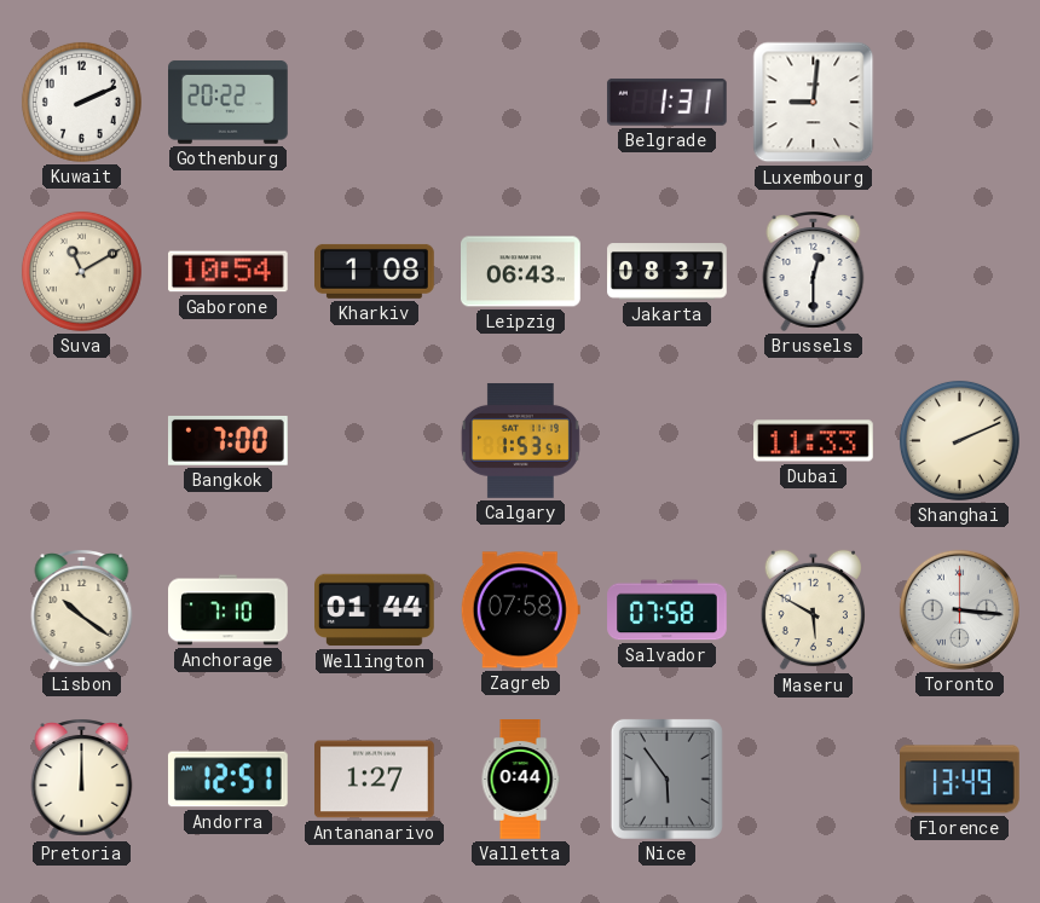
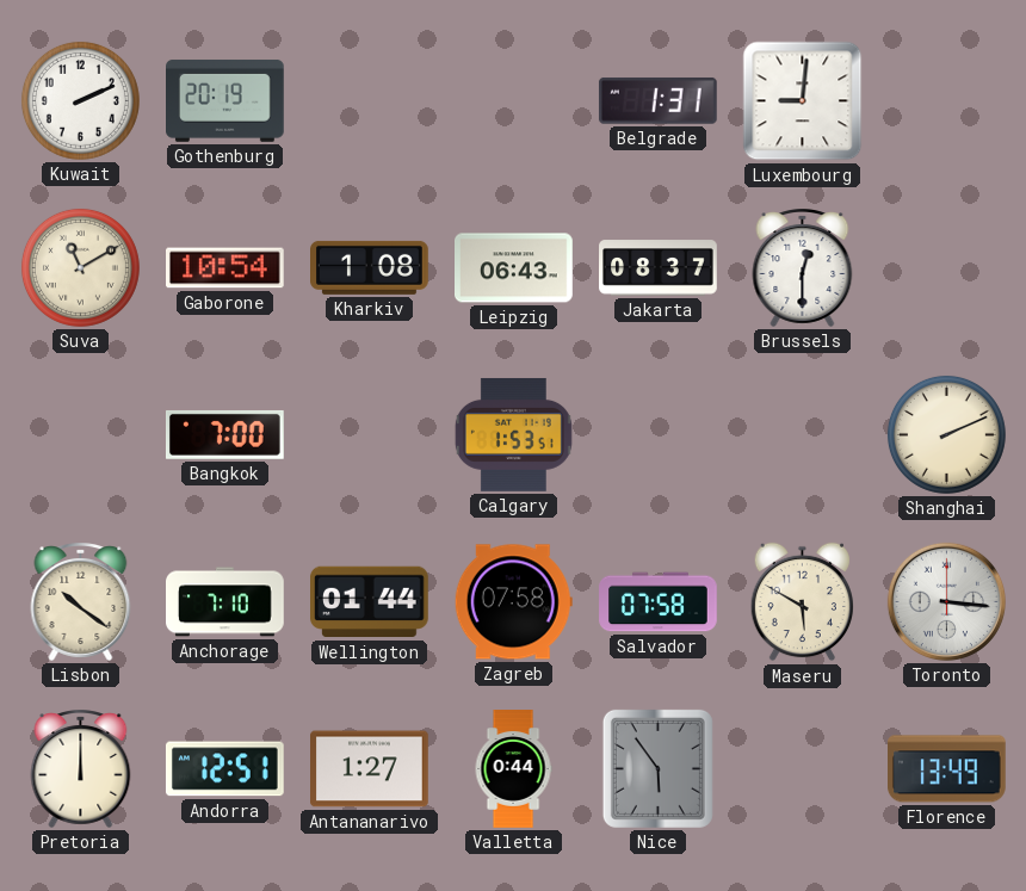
Gothenburg: 20:22 -> 20:19 (225, 100)
Dubai: 11:33 -> none (814, 441)
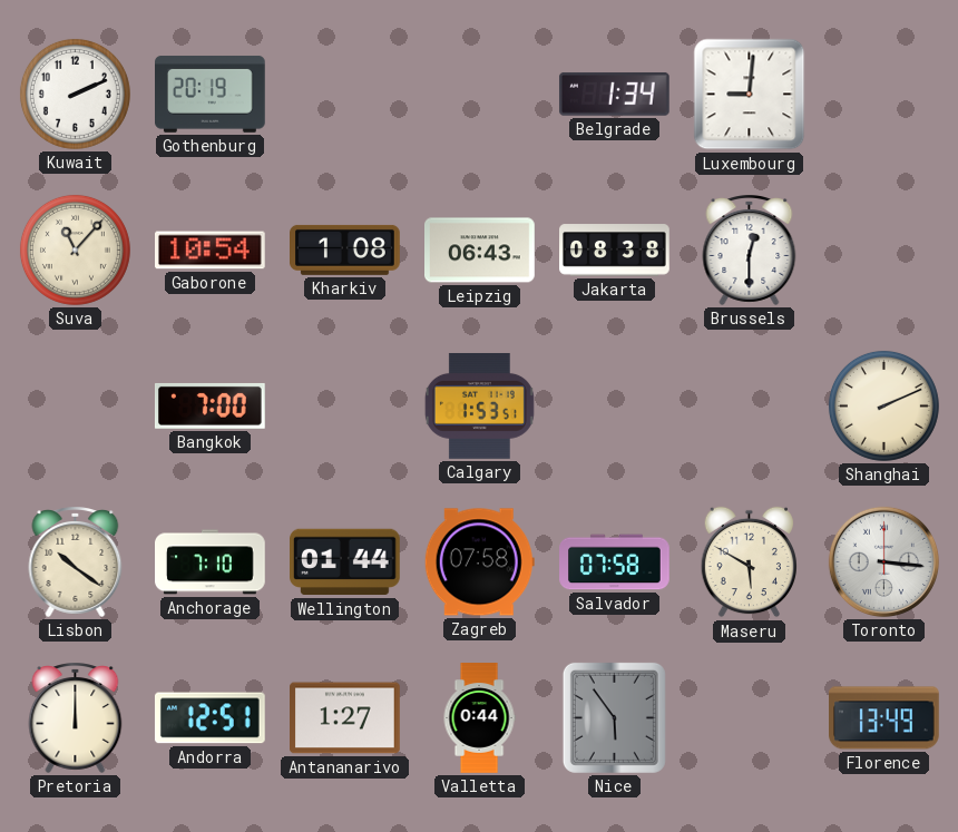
Belgrade: 1:31 -> 1:34 (614, 94)
Suva: 11:10 -> 11:07 (75, 249)
Jakarta: 08:37 -> 08:38 (615, 251)
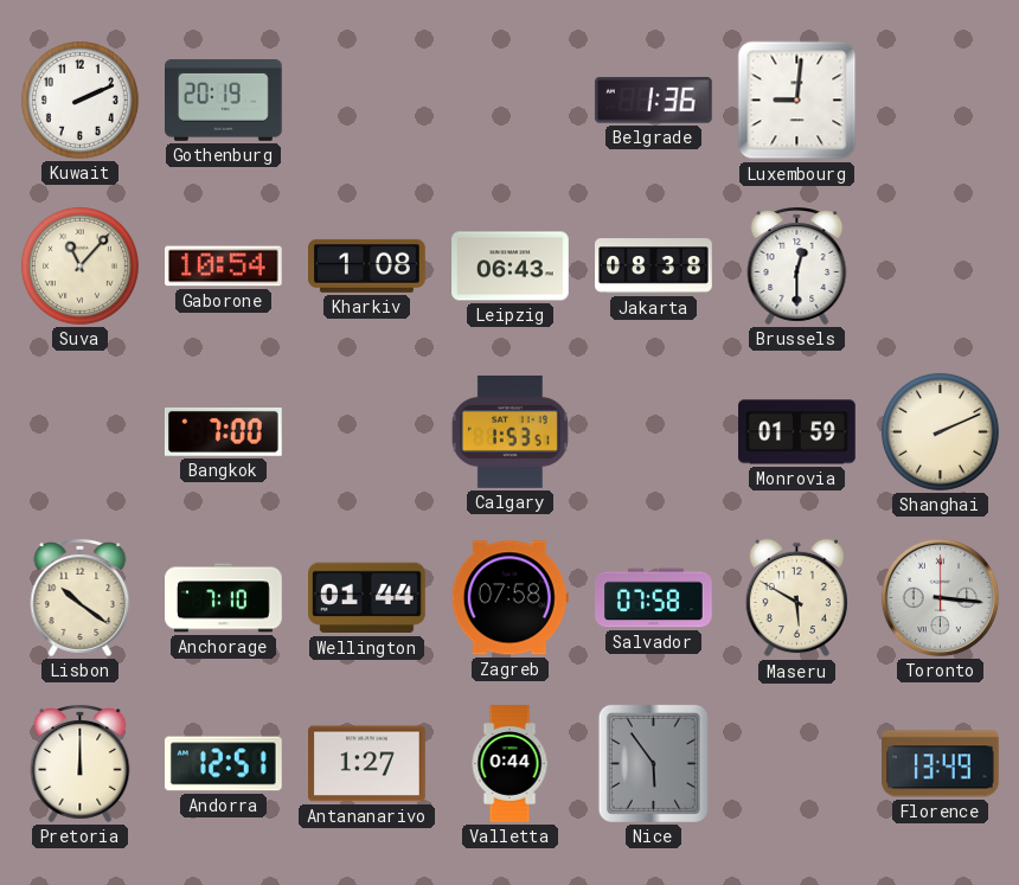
Belgrade: 1:34 -> 1:36 (653, 100)
Monrovia: none -> 01:59 (797, 432)
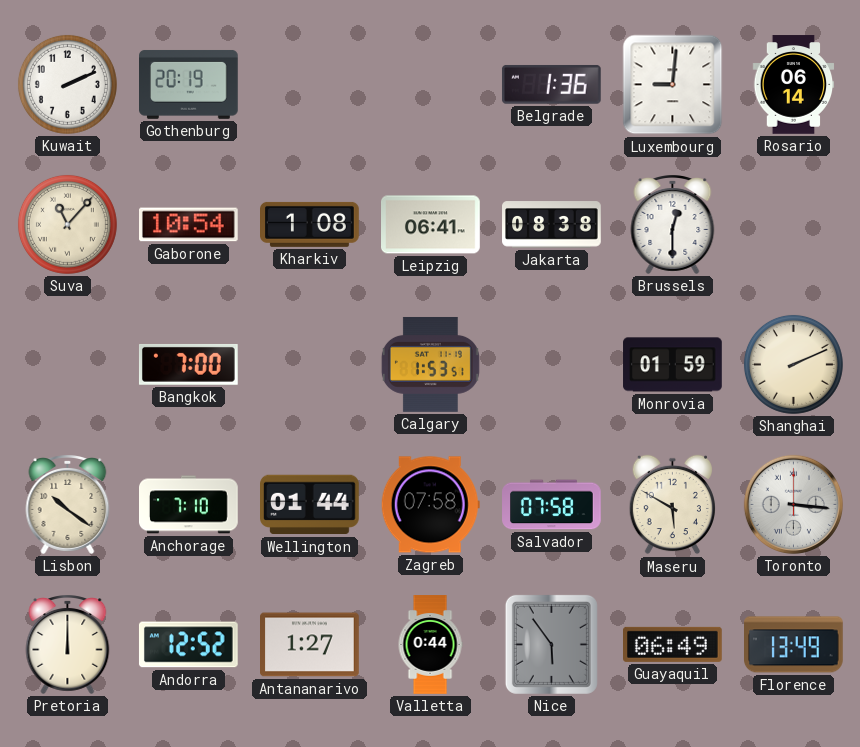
Rosario: none -> 06:14 (794, 85)
Leipzig: 06:43 -> 06:41 (431, 225)
Andorra: 12:51 -> 12:52 (188, 645)
Guayaquil: none -> 06:49 (673, 644)
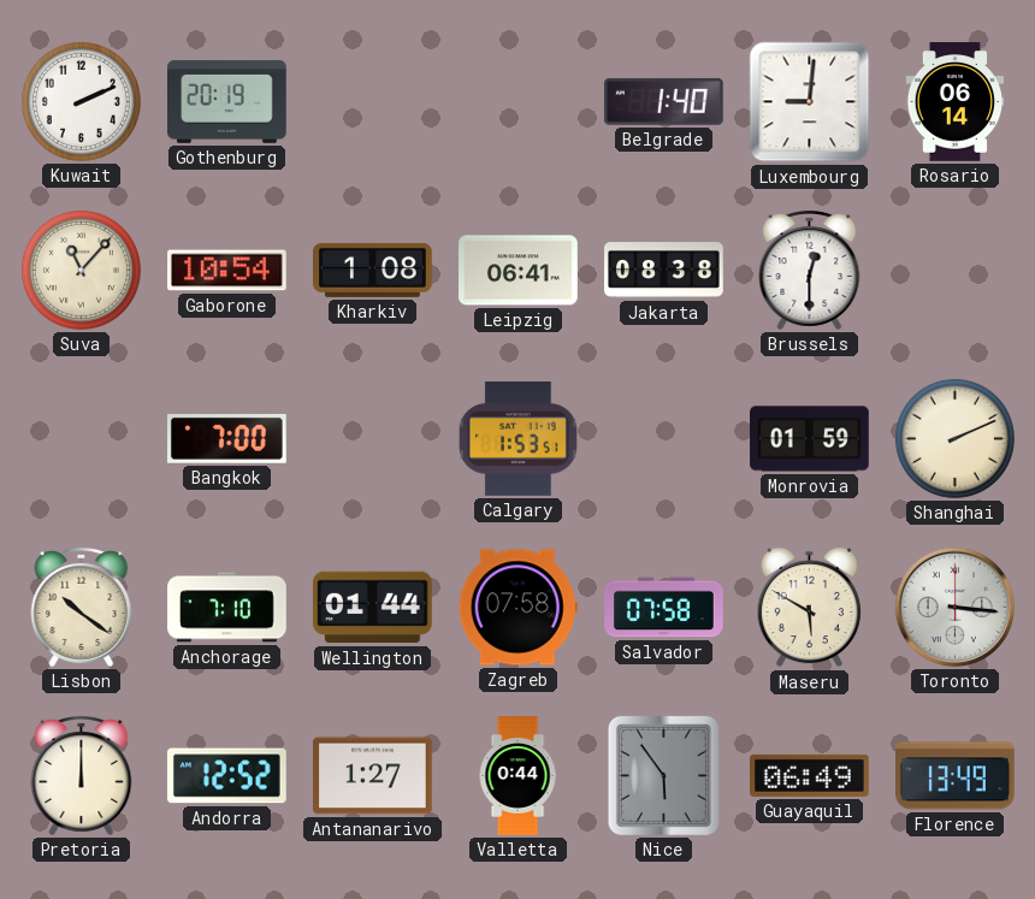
Belgrade: 1:36 -> 1:40 (663, 101)
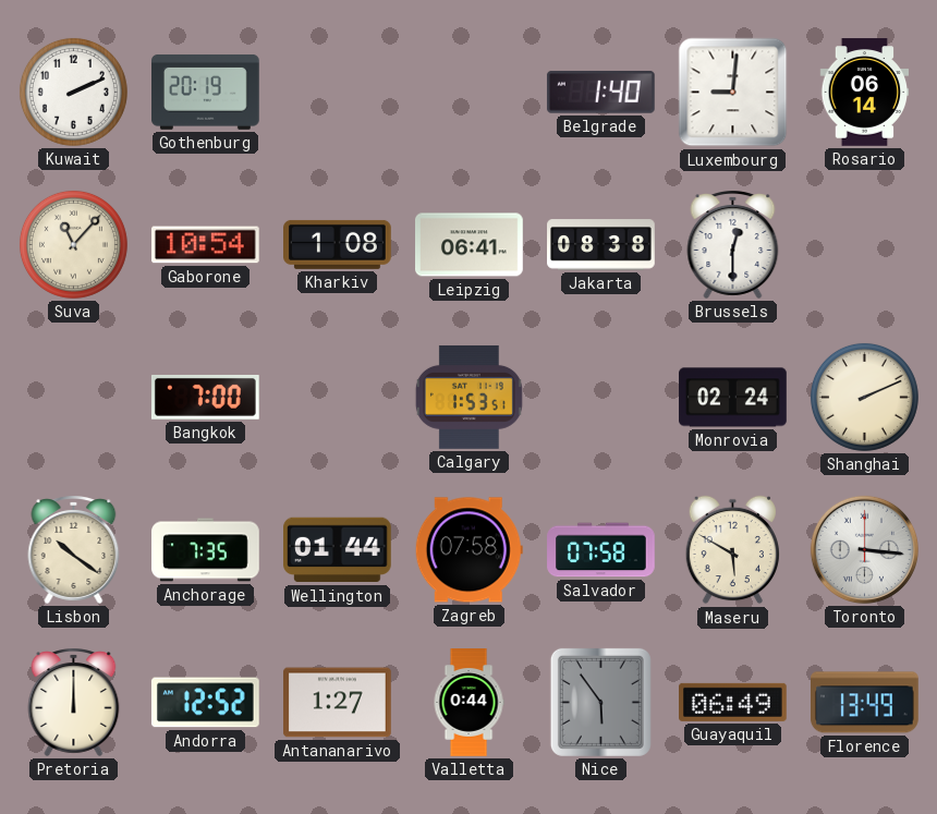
Monrovia: 01:59 -> 02:24 (733, 398)
Anchorage: 7:10 -> 7:35 (206, 550)
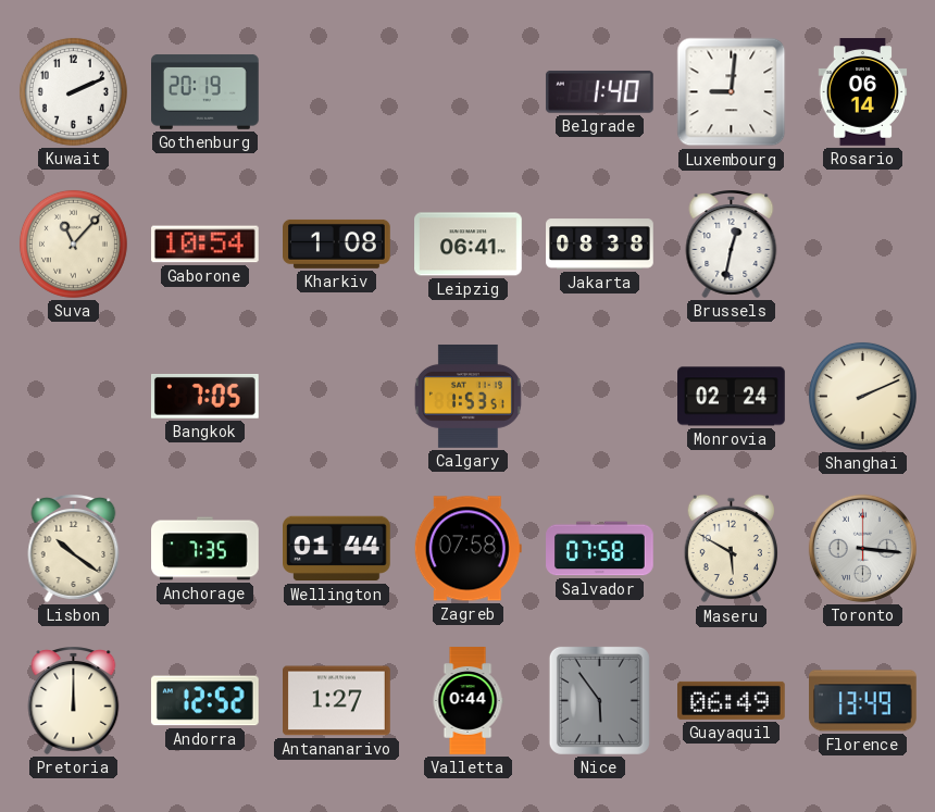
Brussels: 12:30 -> 12:32 (732, 245)
Bangkok: 7:00 -> 7:05 (204, 396)
